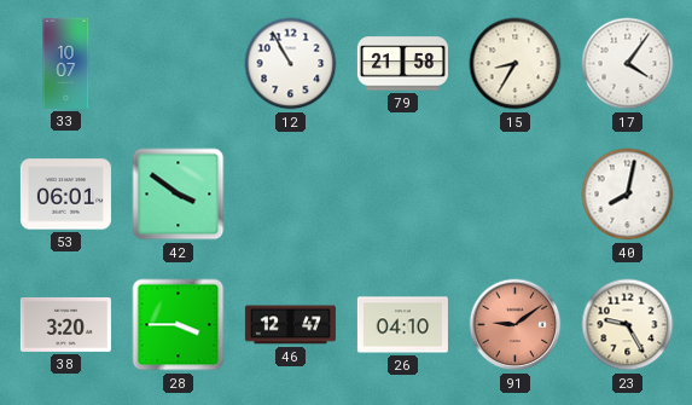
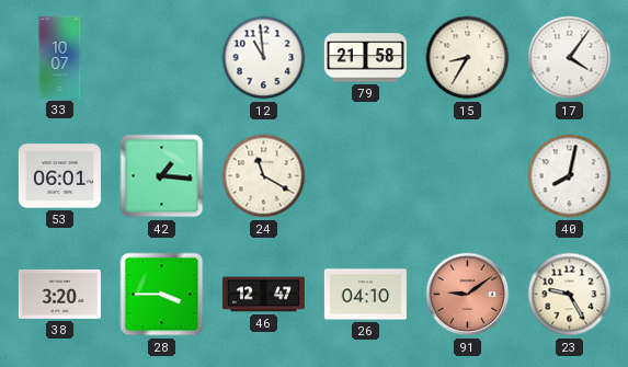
12: 10:55 -> 10:59 (264, 58)
42: 3:51 -> 1:16 (162, 176)
24: none -> 11:20 (264, 176)
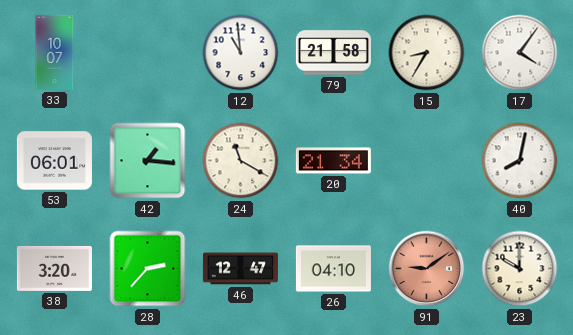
20: none -> 21:34 (333, 161)
28: 3:45 -> 2:37 (148, 269)
23: 9:25 -> 10:00 (520, 269)
